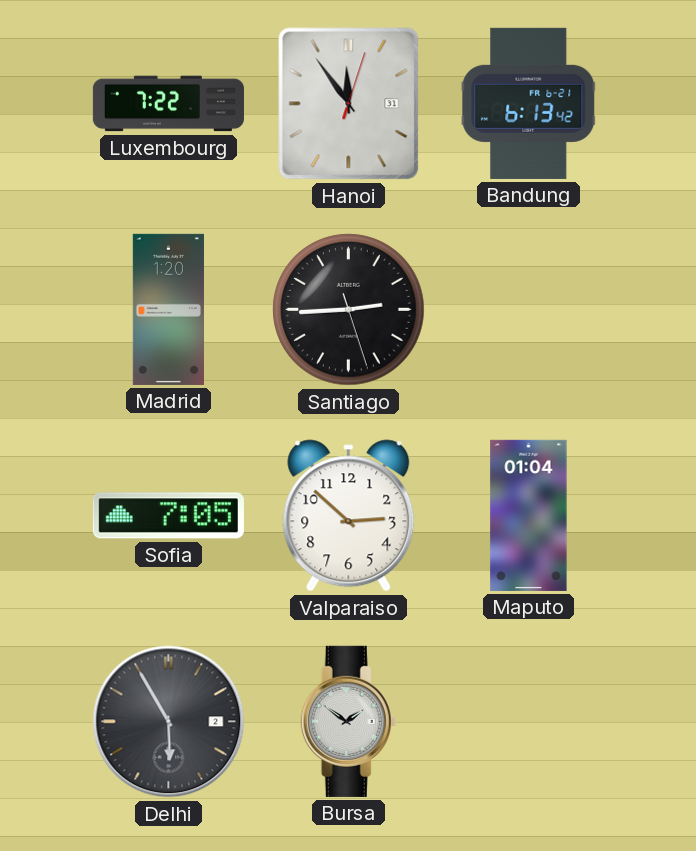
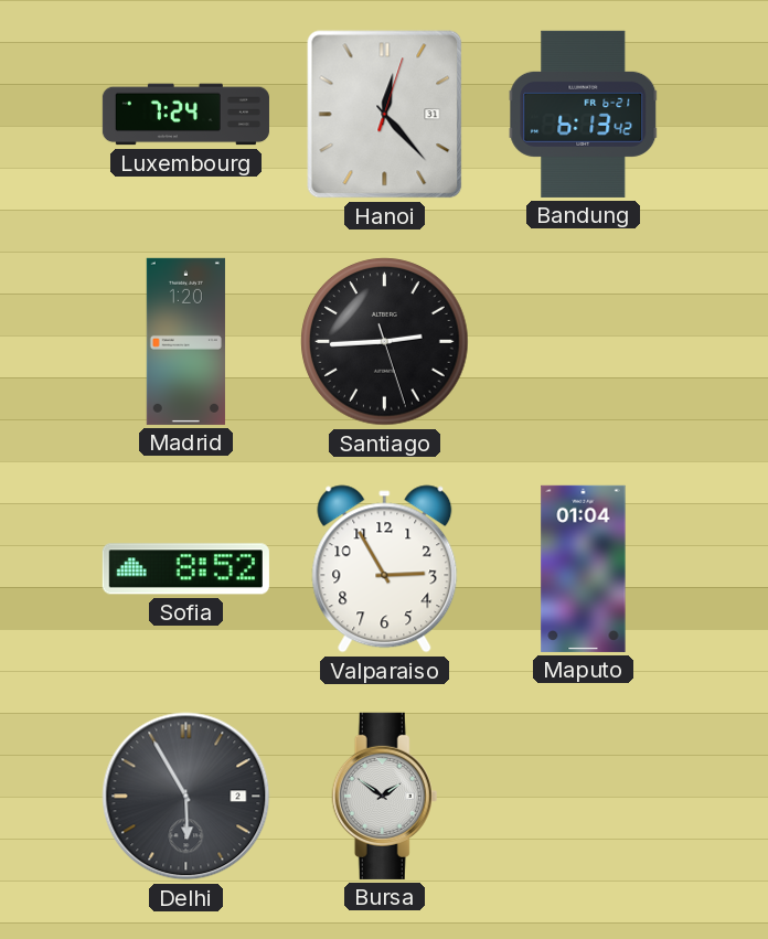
Luxembourg: 7:22 -> 7:24 (185, 115)
Hanoi: 11:54 -> 12:23 (385, 115)
Sofia: 7:05 -> 8:52 (185, 569)
Valparaiso: 2:52 -> 2:55 (385, 569)
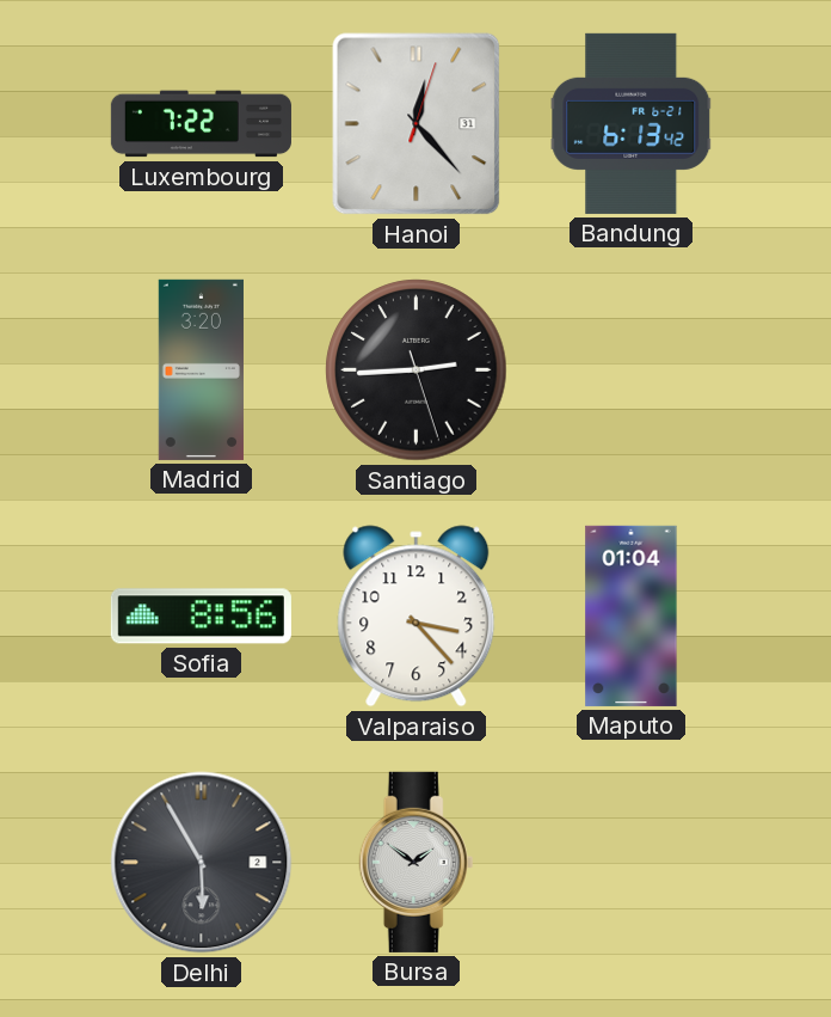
Luxembourg: 7:24 -> 7:22 (201, 124)
Madrid: 1:20 -> 3:20 (201, 369)
Sofia: 8:52 -> 8:56 (201, 617)
Valparaiso: 2:55 -> 3:23 (417, 617)
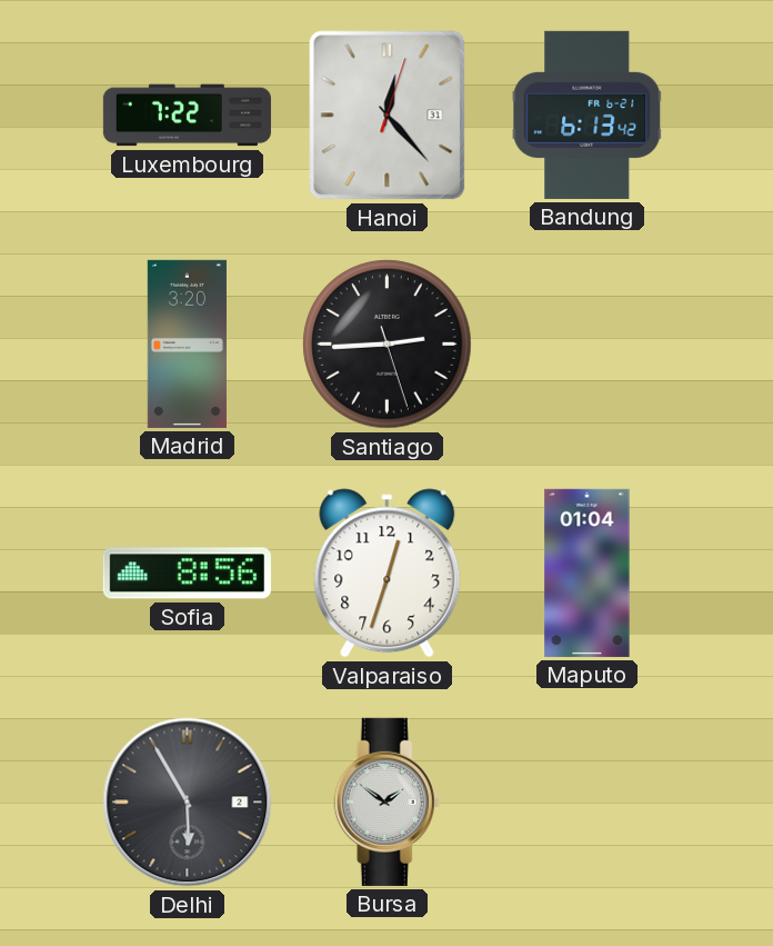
Valparaiso: 3:23 -> 12:33 (388, 574)
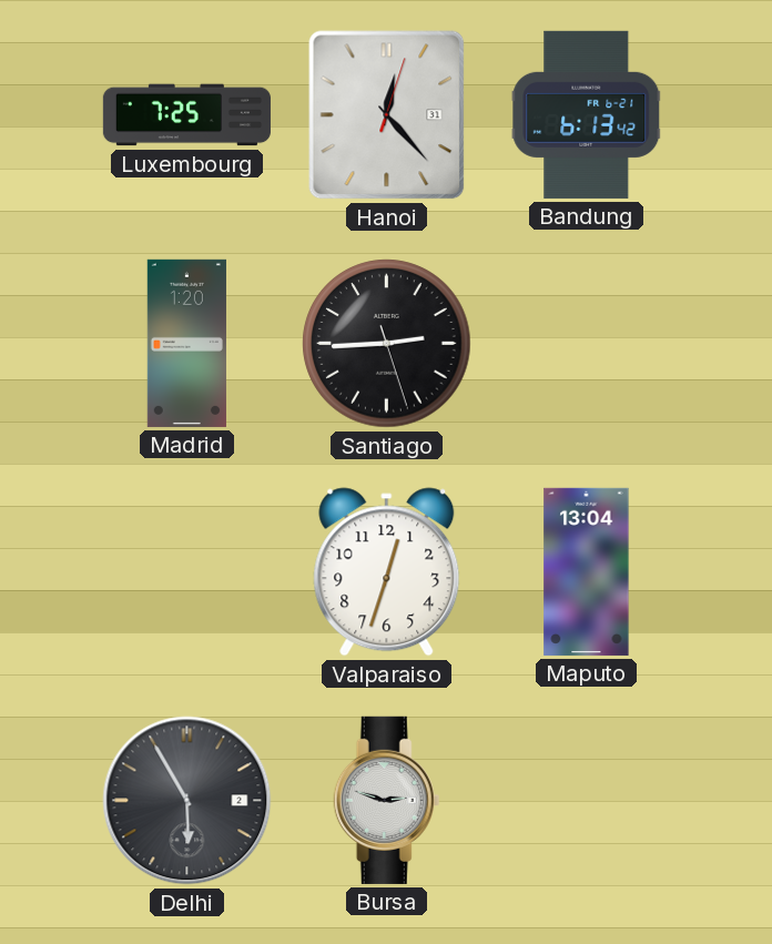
Luxembourg: 7:22 -> 7:25 (186, 115)
Madrid: 3:20 -> 1:20 (186, 343)
Sofia: 8:56 -> none (187, 574)
Maputo: 01:04 -> 13:04 (587, 571)
Bursa: 1:51 -> 2:48 (387, 800)
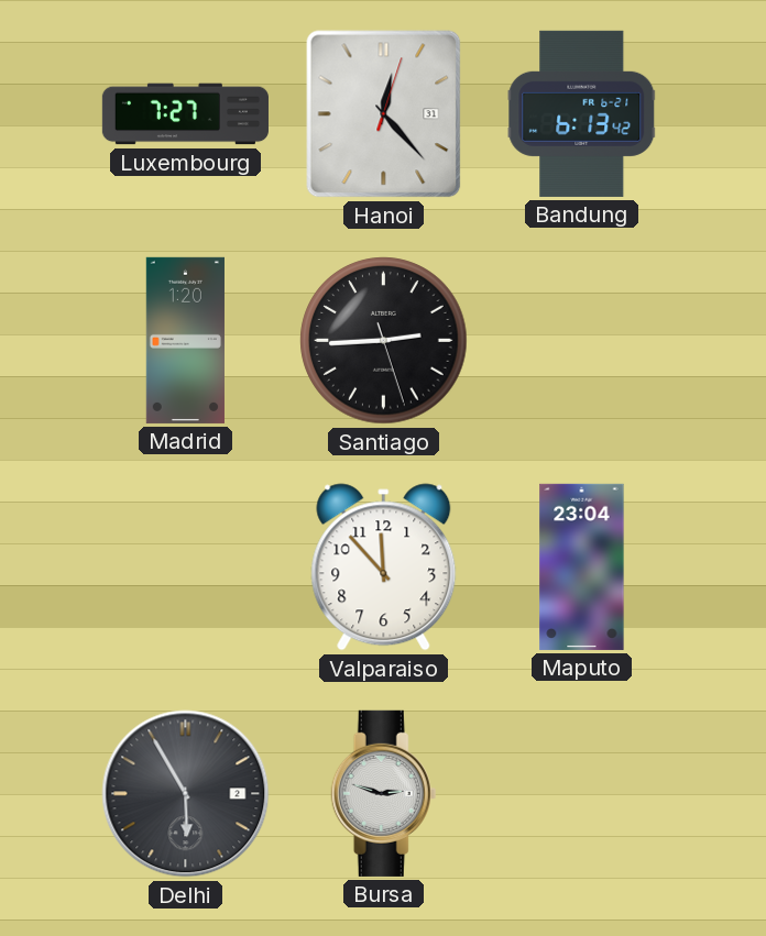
Luxembourg: 7:25 -> 7:27 (185, 114)
Valparaiso: 12:33 -> 11:53 (384, 568)
Maputo: 13:04 -> 23:04 (582, 566)
